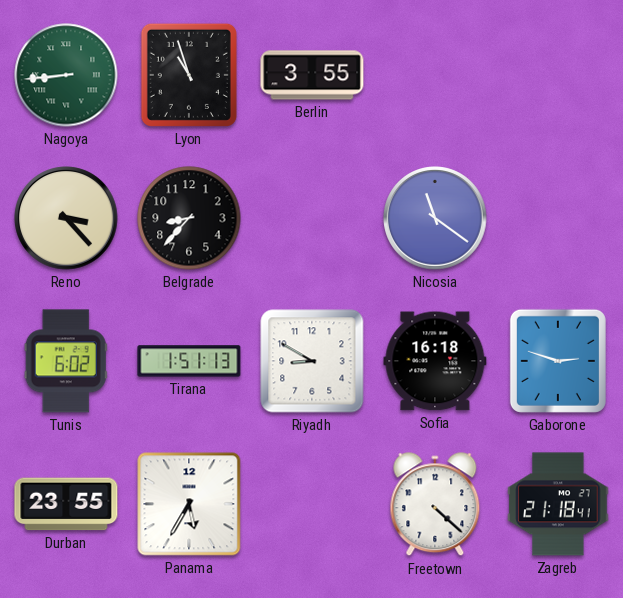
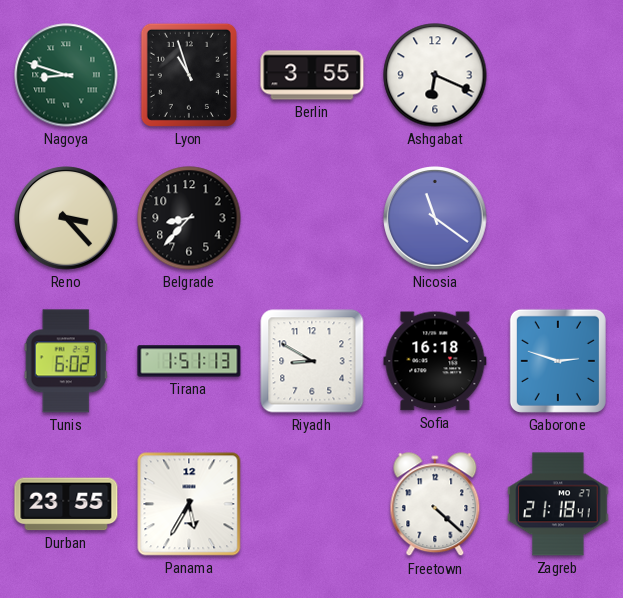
Nagoya: 8:44 -> 8:48 (66, 75)
Ashgabat: none -> 6:19 (435, 75)
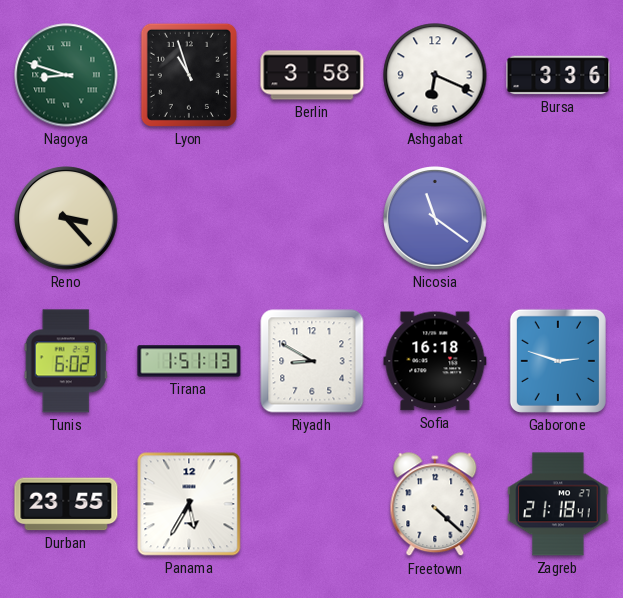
Berlin: 3:55 -> 3:58 (312, 75)
Bursa: none -> 3:36 (558, 75)
Belgrade: 8:37 -> none (189, 218)
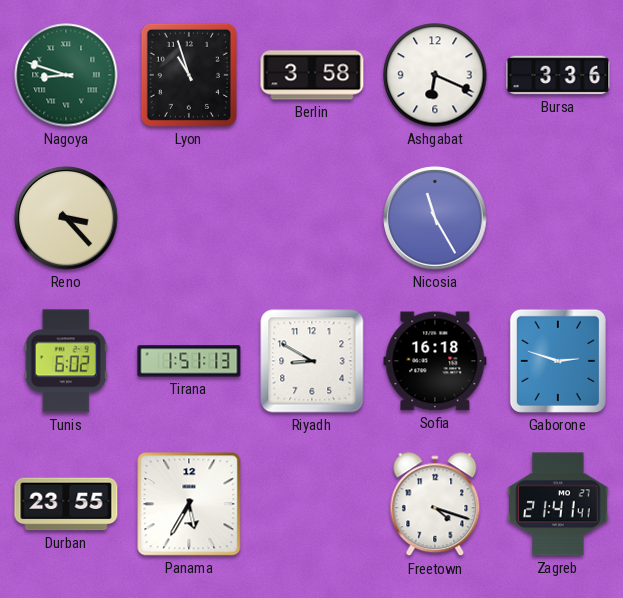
Nicosia: 11:21 -> 11:25 (435, 218)
Freetown: 4:22 -> 4:18 (435, 505)
Zagreb: 21:18 -> 21:41 (558, 504)
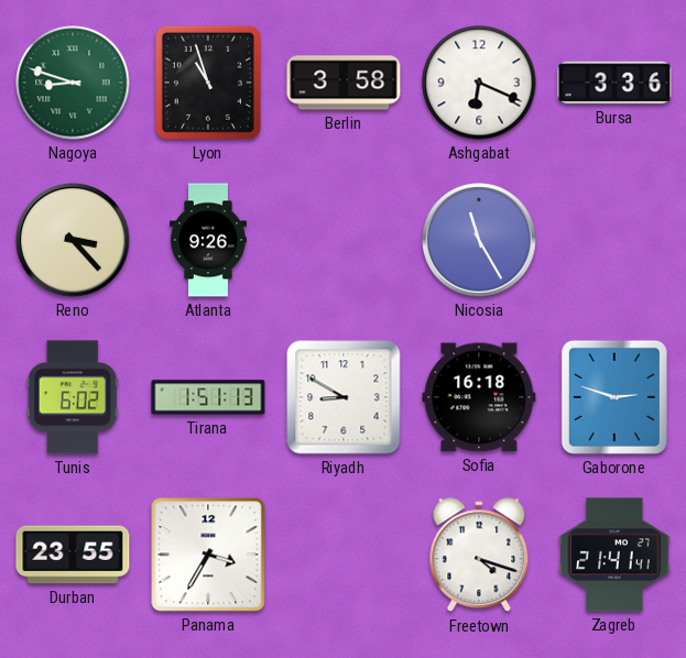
Atlanta: none -> 9:26 (208, 240)
Panama: 5:35 -> 3:35 (208, 555)
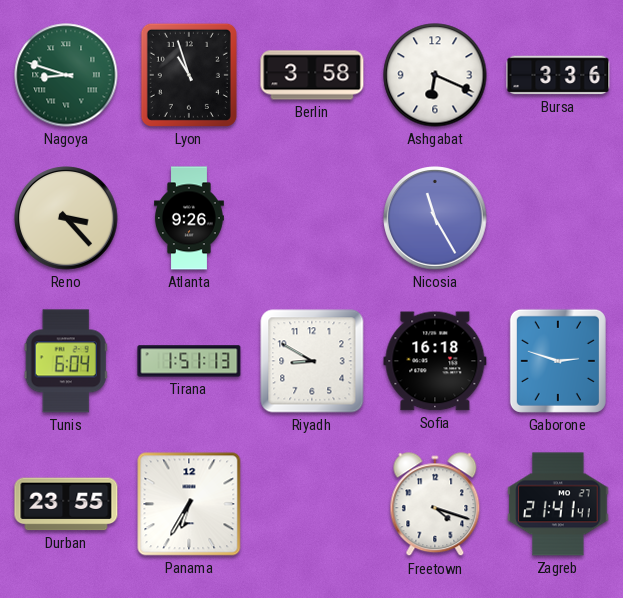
Tunis: 6:02 -> 6:04 (66, 361)
Panama: 3:35 -> 6:35 (189, 504)
